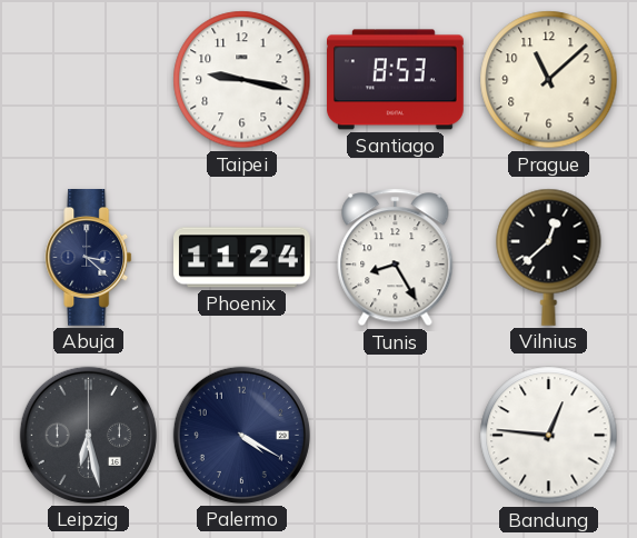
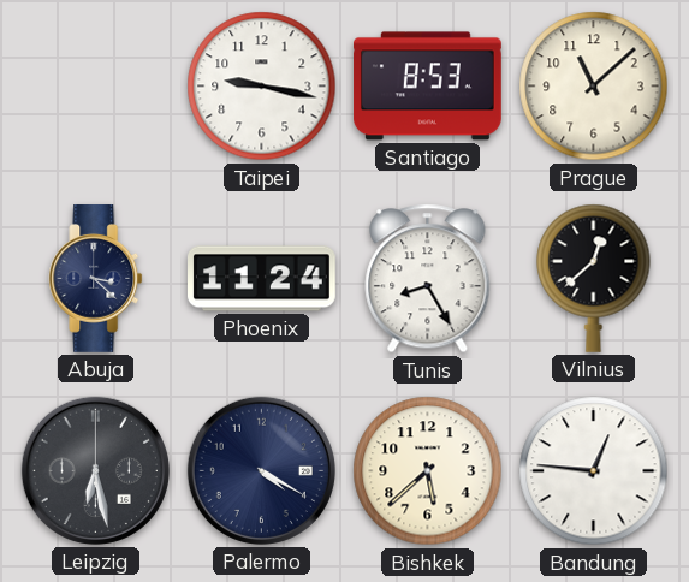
Bishkek: none -> 5:38 (428, 471)
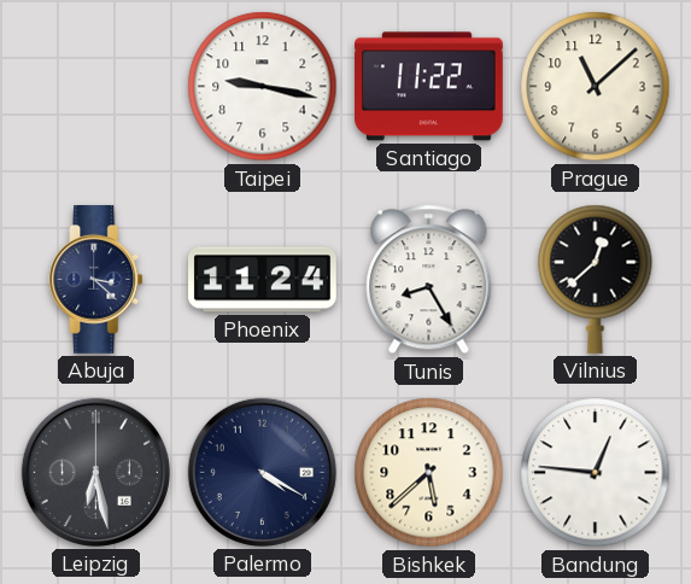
Santiago: 8:53 -> 11:22 (429, 87)
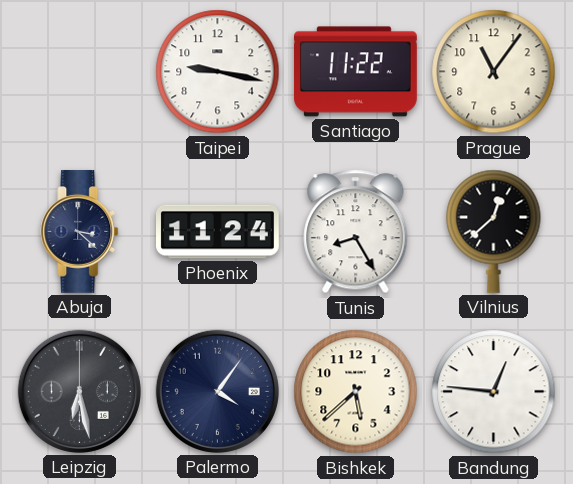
Prague: 11:08 -> 11:06 (494, 72)
Palermo: 4:20 -> 4:06 (217, 391)
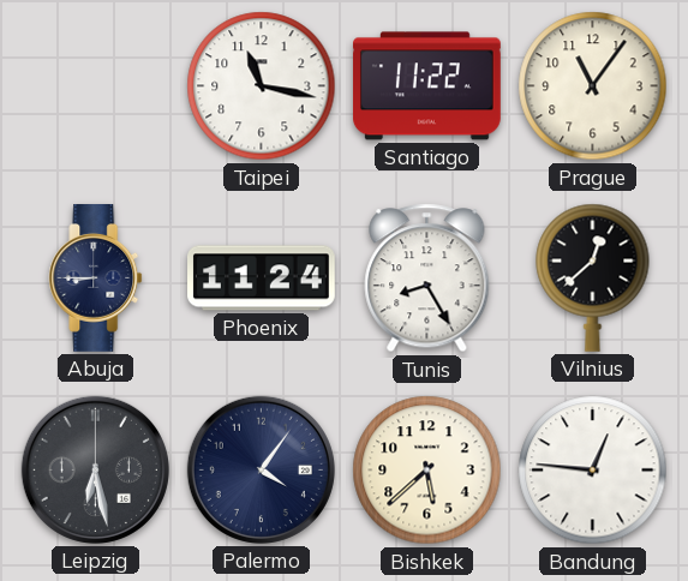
Taipei: 9:17 -> 11:17 (262, 86)
Abuja: 3:22 -> 8:45 (96, 278)
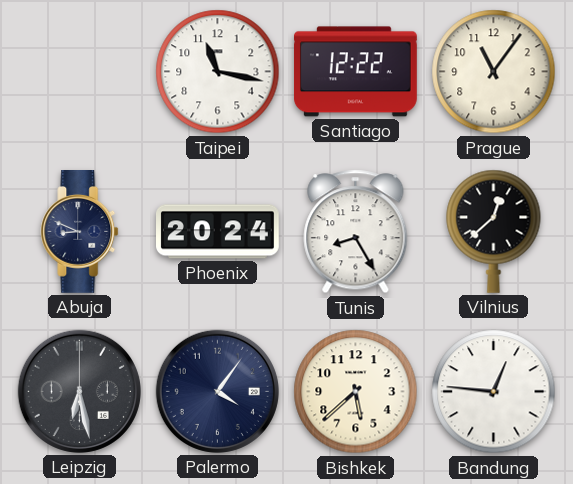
Santiago: 11:22 -> 12:22 (356, 72)
Abuja: 8:45 -> 8:49 (80, 232)
Phoenix: 11:24 -> 20:24 (218, 232)
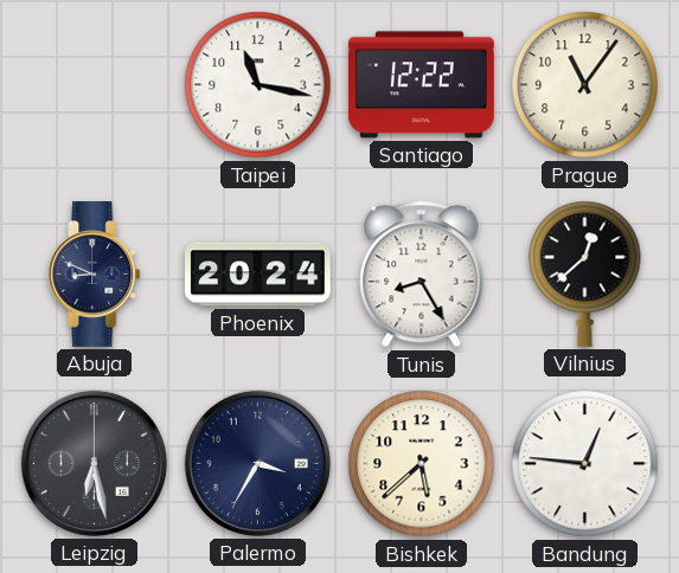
Palermo: 4:06 -> 3:35 (257, 463)
